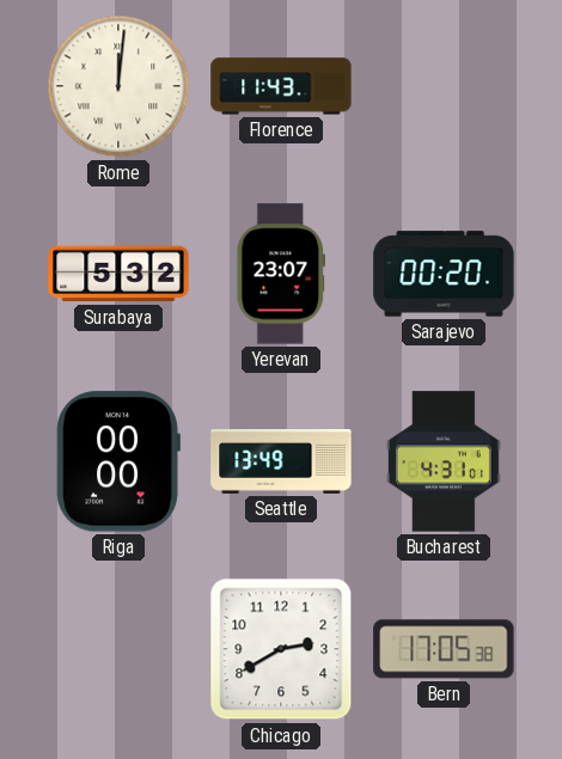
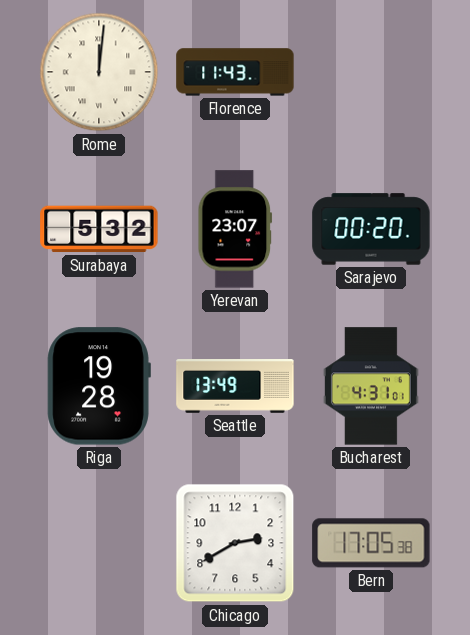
Riga: 00:00 -> 19:28 (99, 386)
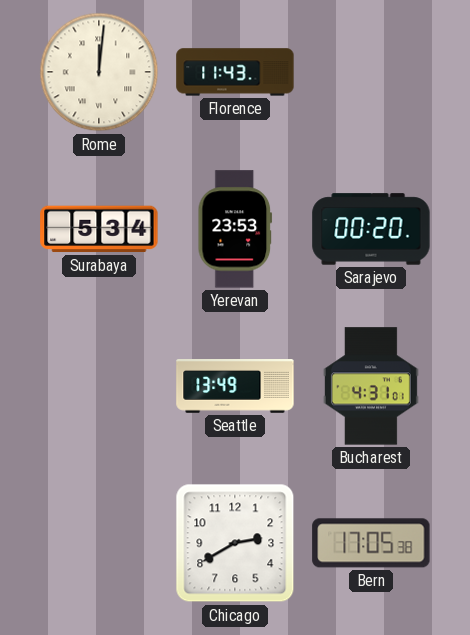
Surabaya: 5:32 -> 5:34 (99, 229)
Yerevan: 23:07 -> 23:53 (235, 229)
Riga: 19:28 -> none (99, 386)
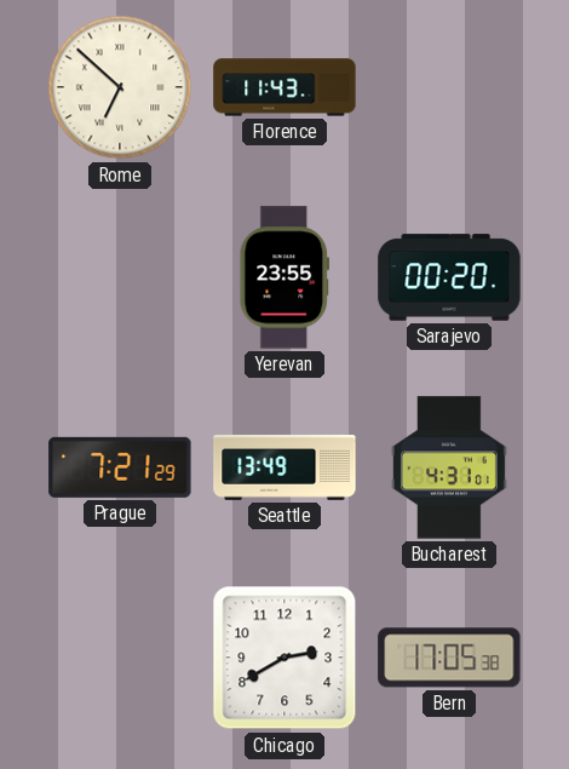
Rome: 12:01 -> 6:52 (120, 87)
Surabaya: 5:34 -> none (99, 229)
Yerevan: 23:53 -> 23:55 (284, 277)
Prague: none -> 7:21 (120, 467)
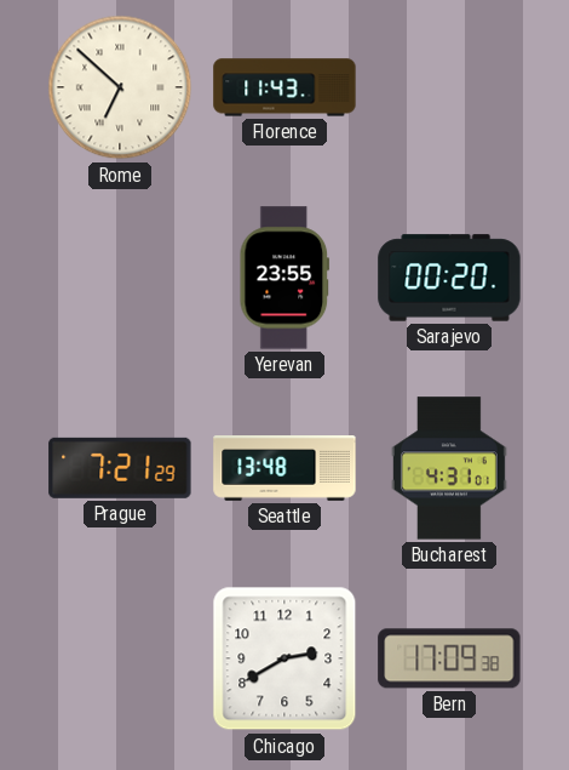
Seattle: 13:49 -> 13:48 (284, 468)
Bern: 17:05 -> 17:09 (449, 658)
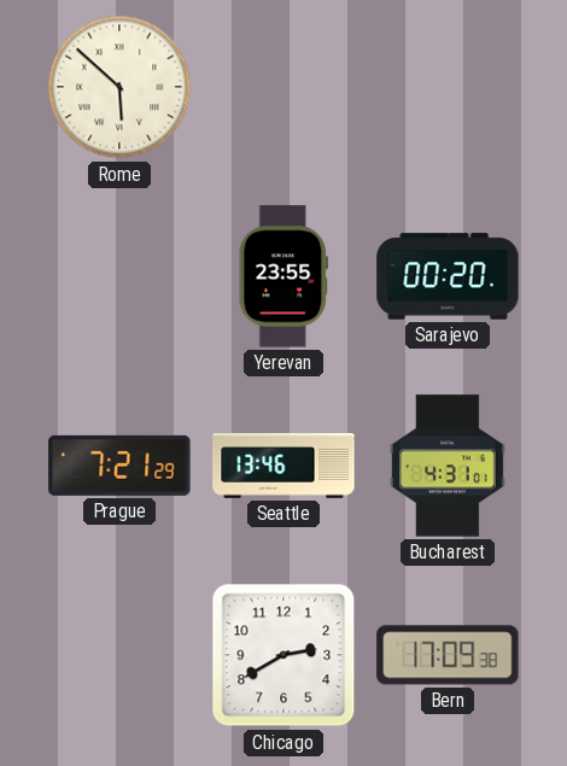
Rome: 6:52 -> 5:52 (119, 87)
Florence: 11:43 -> none (284, 87)
Seattle: 13:48 -> 13:46 (283, 466)
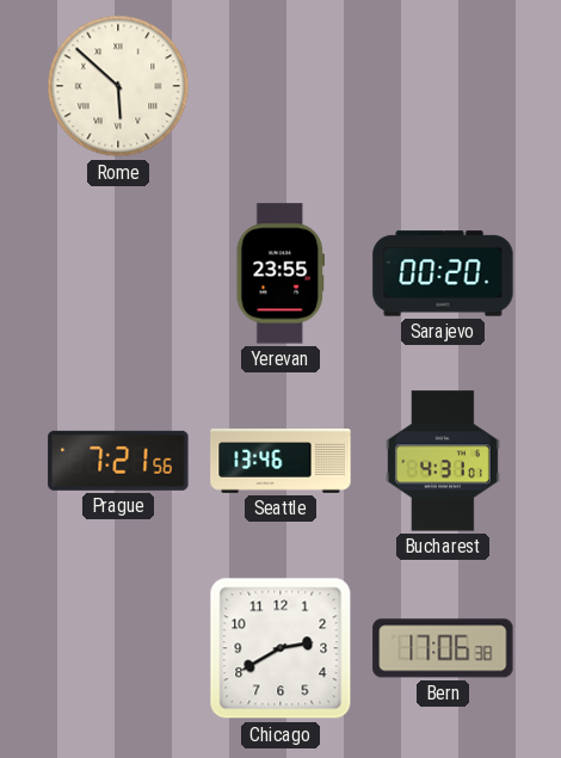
Prague: 7:21:29 -> 7:21:56 (118, 461)
Bern: 17:09 -> 17:06 (443, 648)
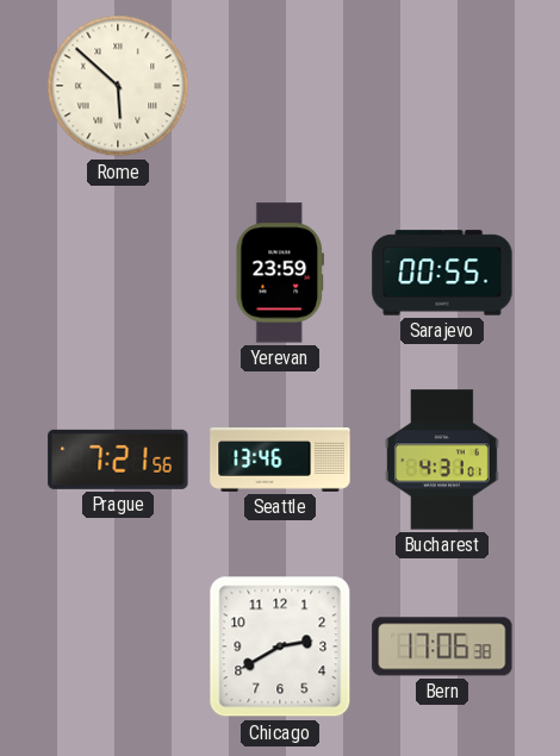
Yerevan: 23:55 -> 23:59 (280, 273)
Sarajevo: 00:20 -> 00:55 (442, 273)
